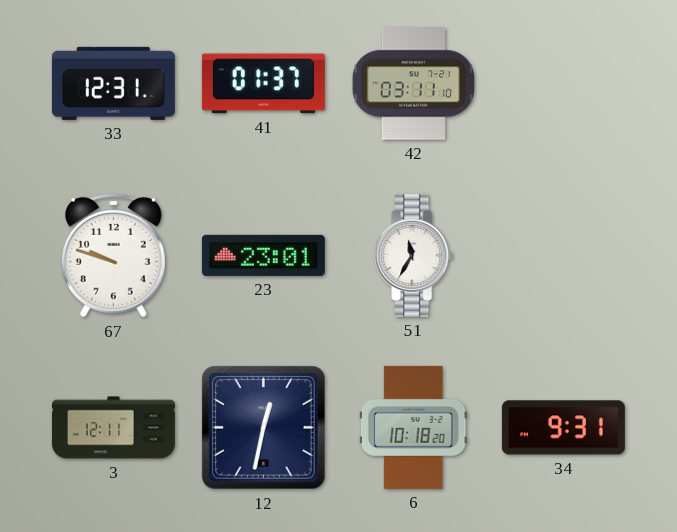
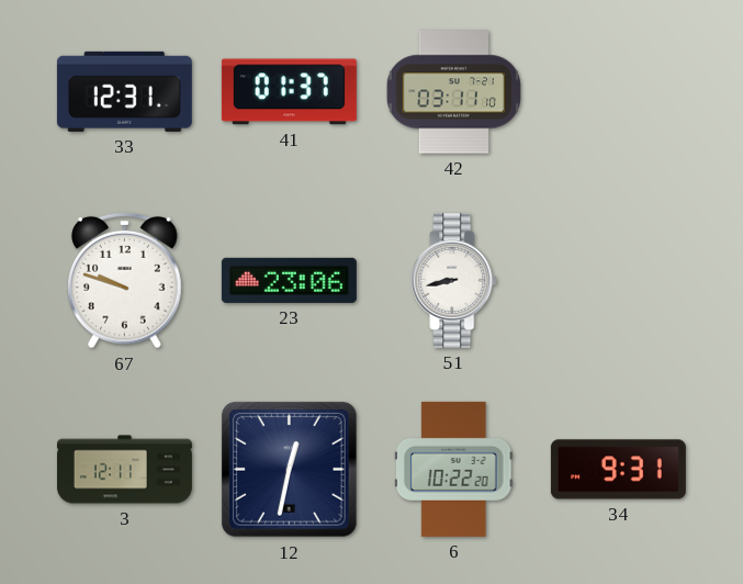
23: 23:01 -> 23:06 (289, 280)
51: 11:35 -> 8:43 (454, 280)
6: 10:18 -> 10:22 (453, 469)
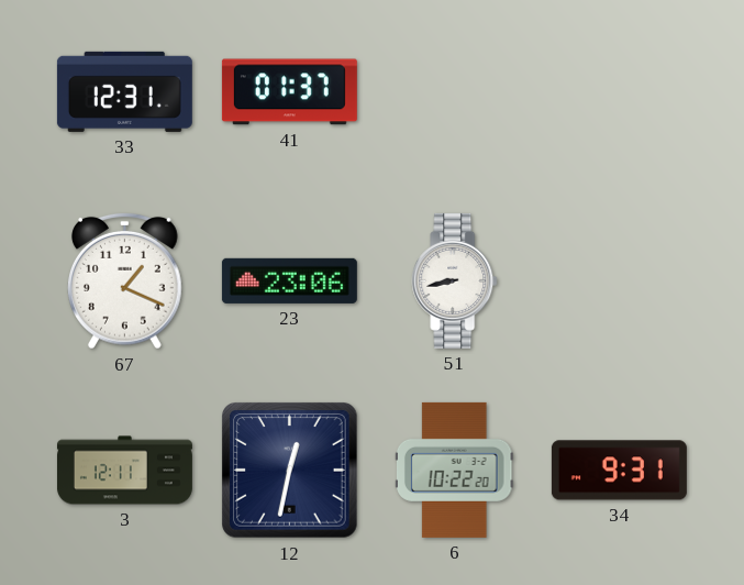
42: 03:11 -> none (453, 92)
67: 9:48 -> 1:19 (125, 280)
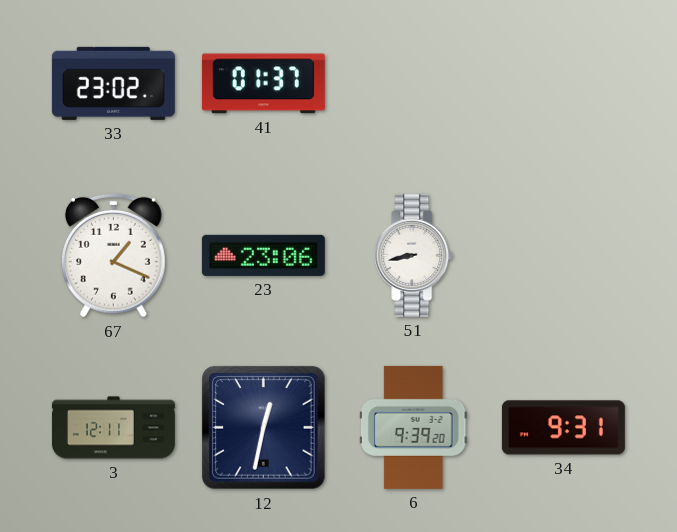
33: 12:31 -> 23:02 (113, 83)
6: 10:22 -> 9:39 (413, 427)
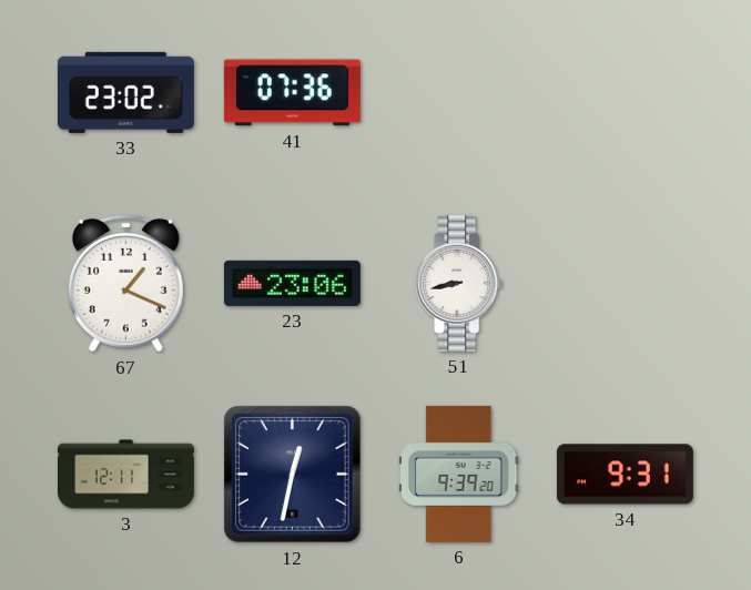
41: 01:37 -> 07:36 (292, 93)
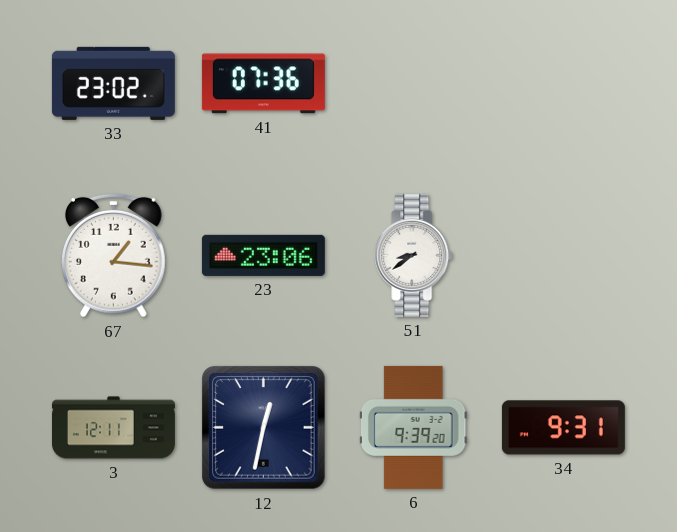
67: 1:19 -> 1:16 (114, 255)
51: 8:43 -> 8:39 (414, 255)
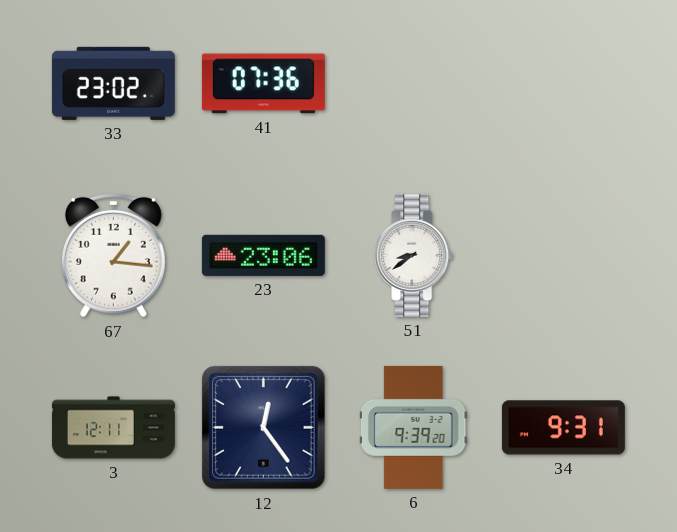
12: 12:32 -> 12:24 (264, 428)
